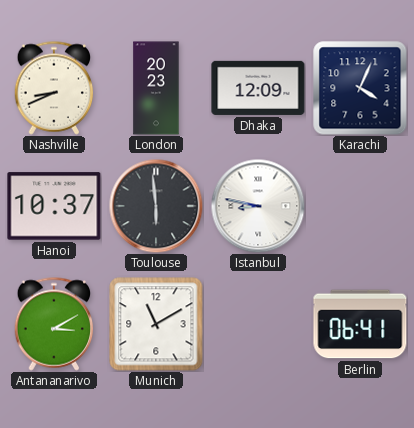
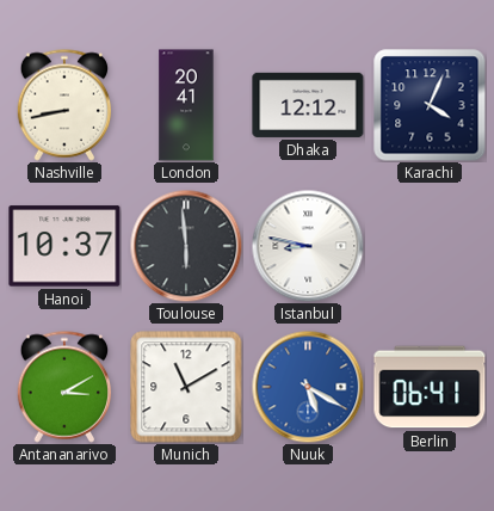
Nashville: 8:41 -> 8:43 (64, 105)
London: 20:23 -> 20:41 (186, 105)
Dhaka: 12:09 -> 12:12 (308, 105)
Nuuk: none -> 5:20 (308, 387)
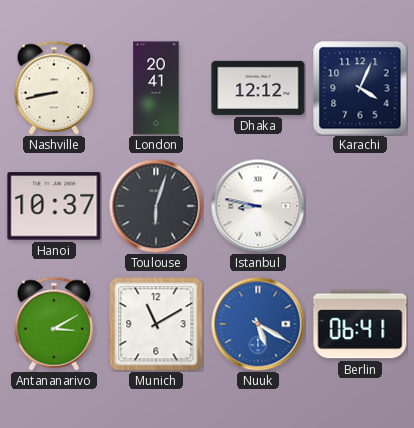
Toulouse: 5:59 -> 6:03 (156, 206)
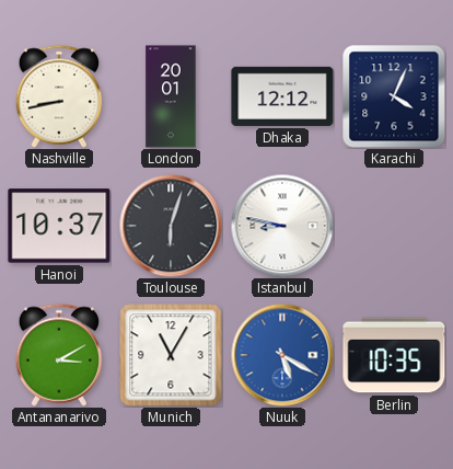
London: 20:41 -> 20:01 (171, 96)
Munich: 11:10 -> 11:05 (171, 355)
Berlin: 06:41 -> 10:35 (394, 355)
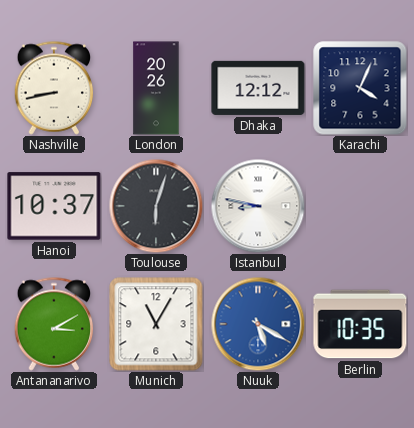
London: 20:01 -> 20:26 (156, 88)
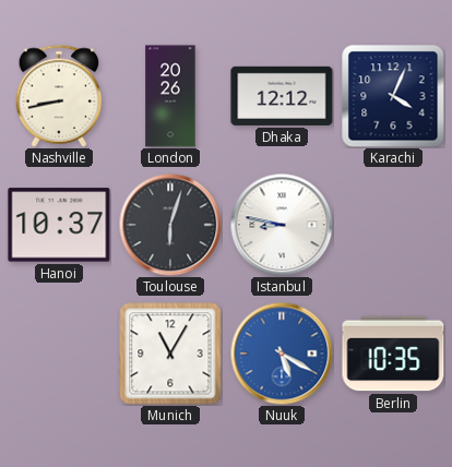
Antananarivo: 3:10 -> none (54, 324)
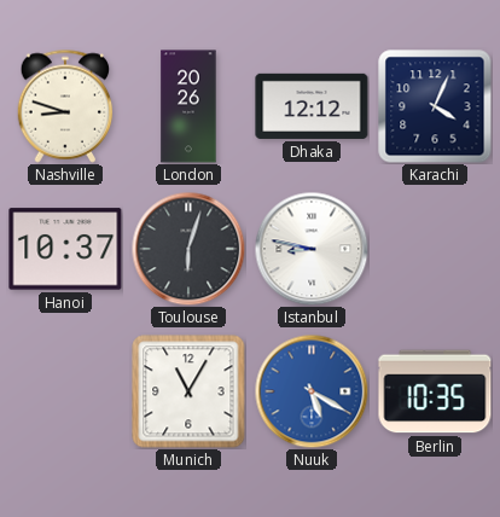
Nashville: 8:43 -> 8:48 (65, 106)
